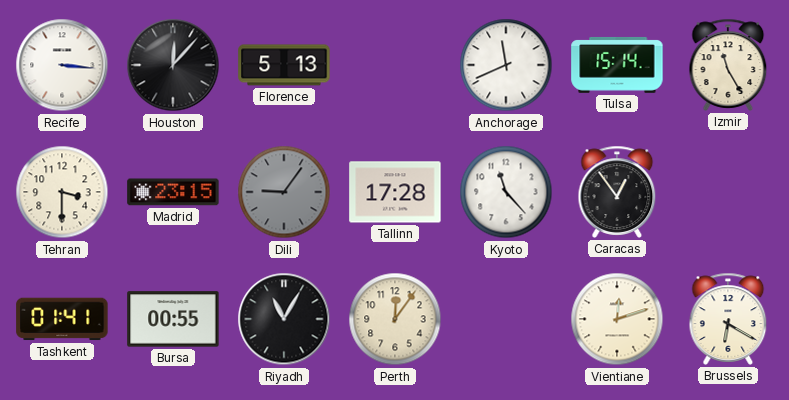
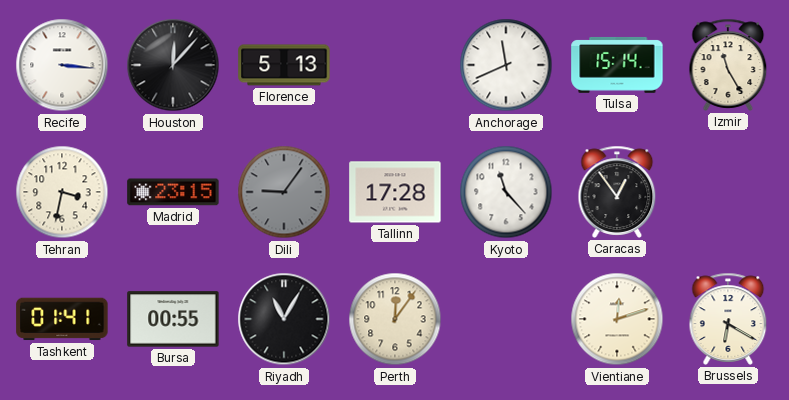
Tehran: 3:30 -> 3:32 (62, 192)
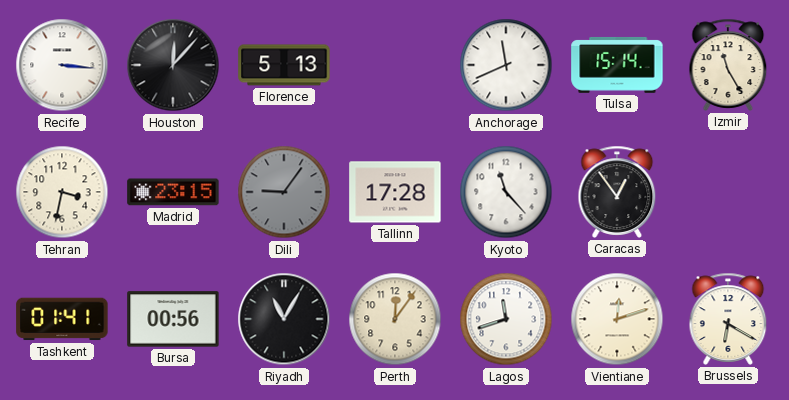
Bursa: 00:55 -> 00:56 (173, 319)
Lagos: none -> 11:42 (506, 319)
